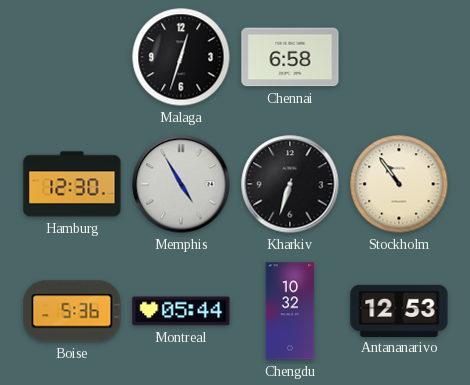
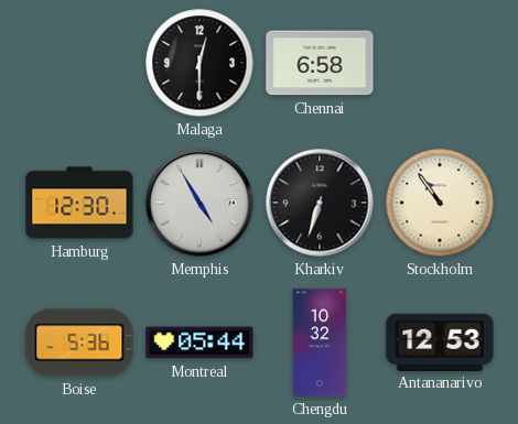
Malaga: 12:33 -> 12:30 (199, 63)
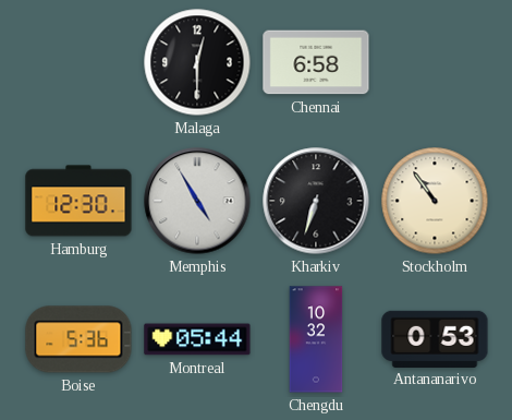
Antananarivo: 12:53 -> 0:53 (435, 338)
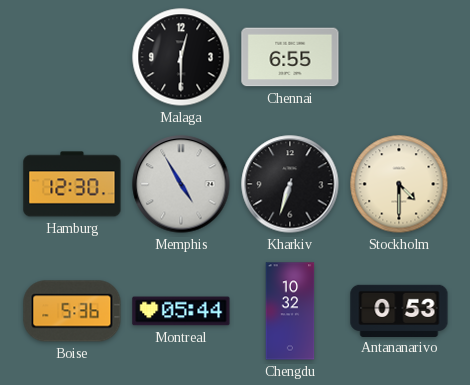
Chennai: 6:58 -> 6:55 (290, 57)
Stockholm: 10:54 -> 4:30 (399, 184)
